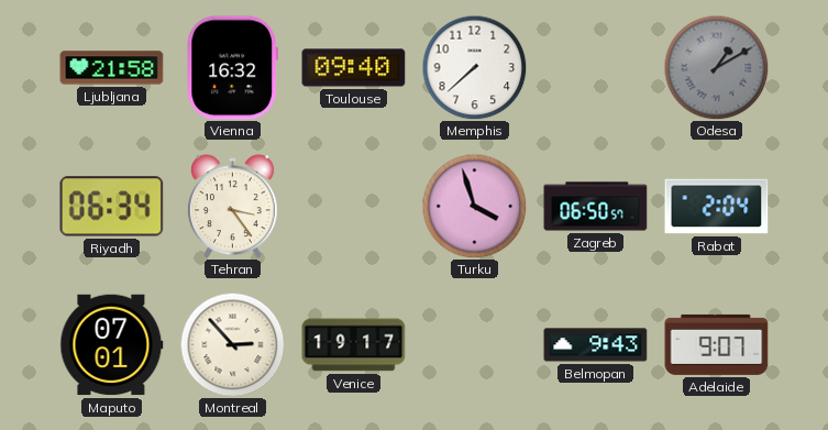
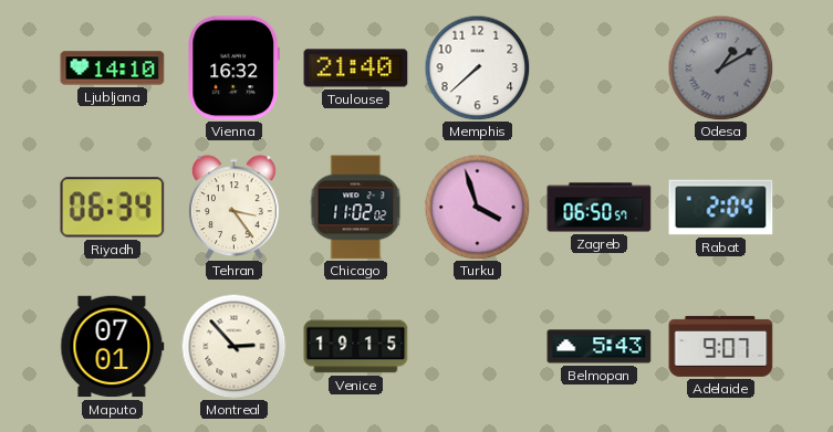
Ljubljana: 21:58 -> 14:10 (113, 69)
Toulouse: 09:40 -> 21:40 (356, 69)
Chicago: none -> 11:02 (356, 208)
Venice: 19:17 -> 19:15 (356, 347)
Belmopan: 9:43 -> 5:43 (600, 347)
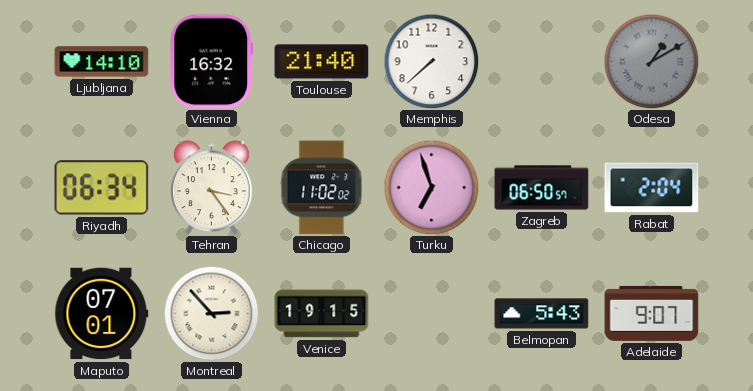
Turku: 3:57 -> 6:57 (431, 187)
